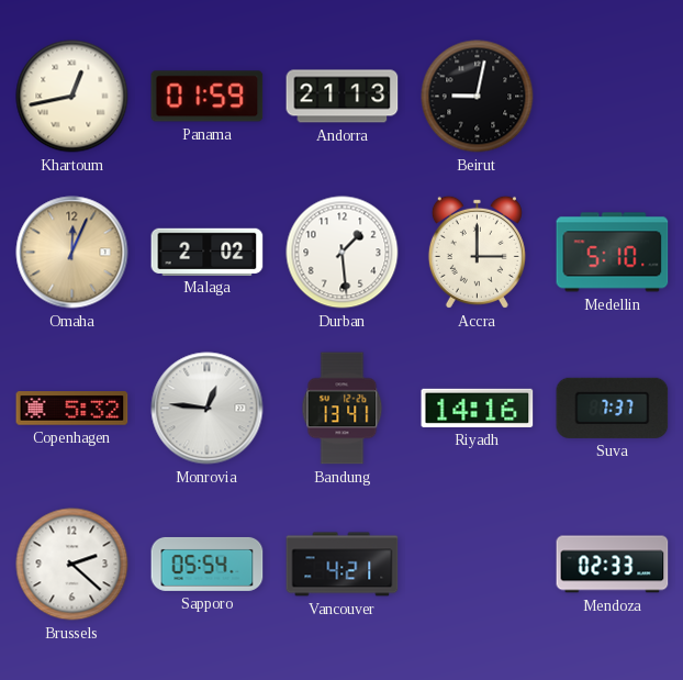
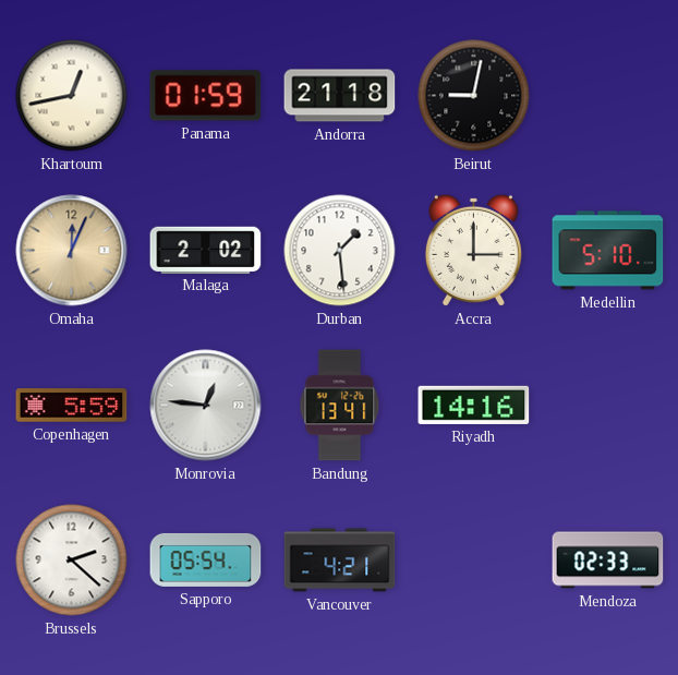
Andorra: 21:13 -> 21:18 (340, 96)
Copenhagen: 5:32 -> 5:59 (72, 406)
Suva: 7:37 -> none (613, 408)
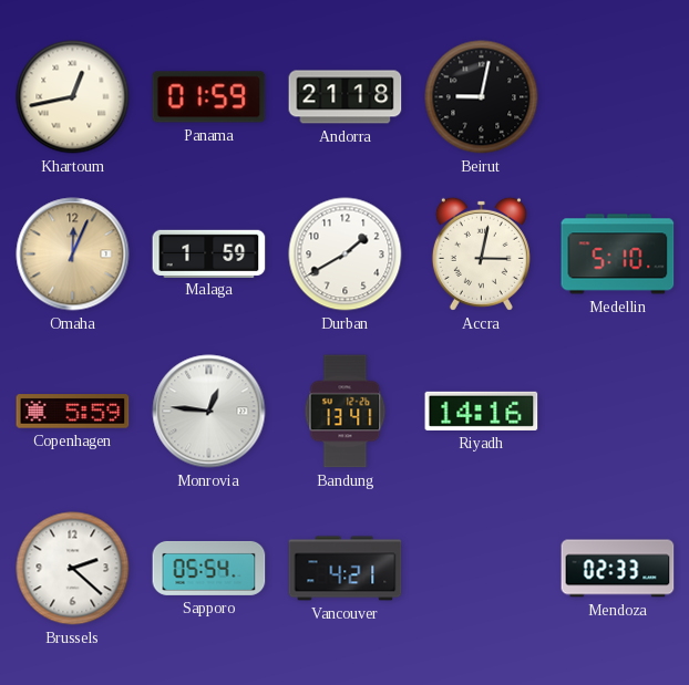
Malaga: 2:02 -> 1:59 (209, 253)
Durban: 1:29 -> 1:40 (346, 255)
Accra: 3:00 -> 3:02 (481, 253)
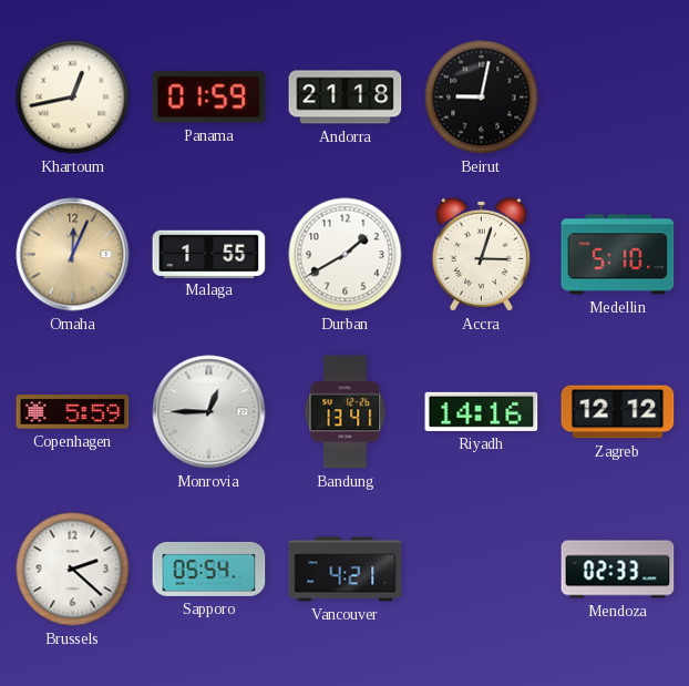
Malaga: 1:59 -> 1:55 (209, 254)
Accra: 3:02 -> 3:03 (481, 254)
Monrovia: 12:46 -> 12:45 (209, 412)
Zagreb: none -> 12:12 (618, 412)
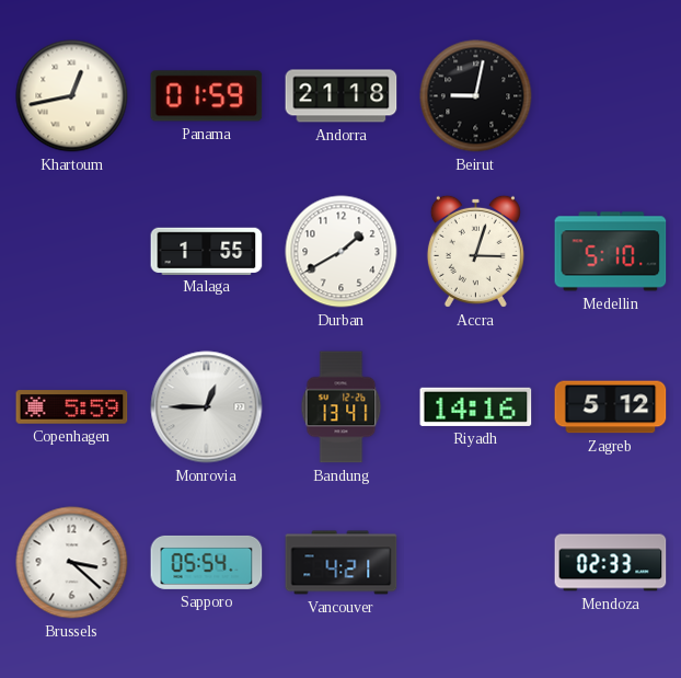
Omaha: 12:04 -> none (73, 255)
Zagreb: 12:12 -> 5:12 (611, 407)
Brussels: 2:22 -> 3:22 (72, 563)
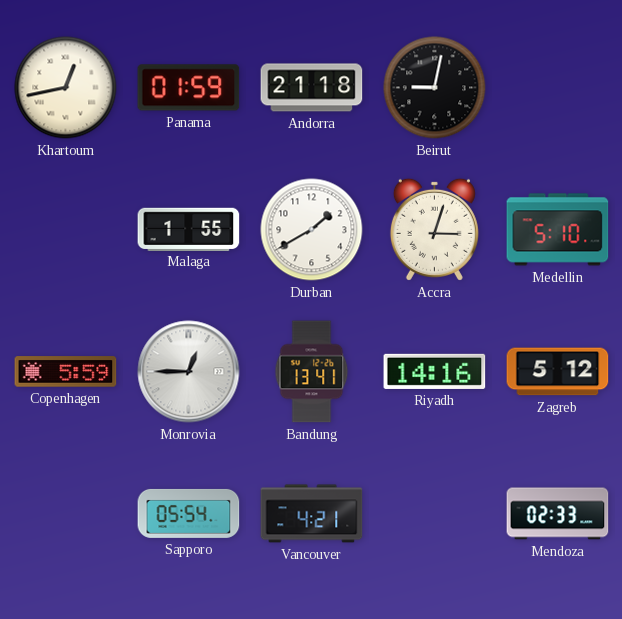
Brussels: 3:22 -> none (72, 563)
